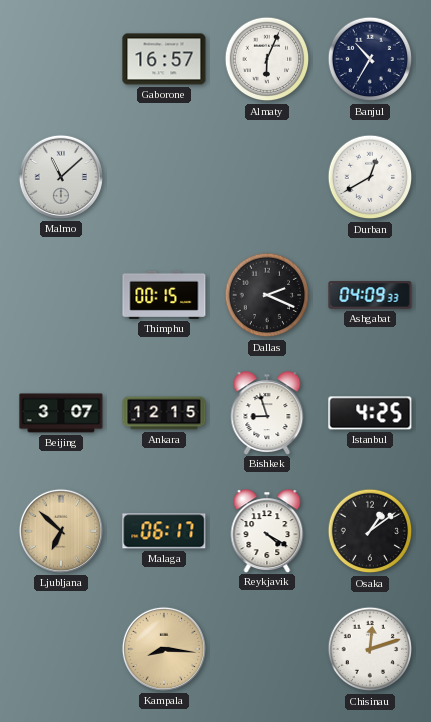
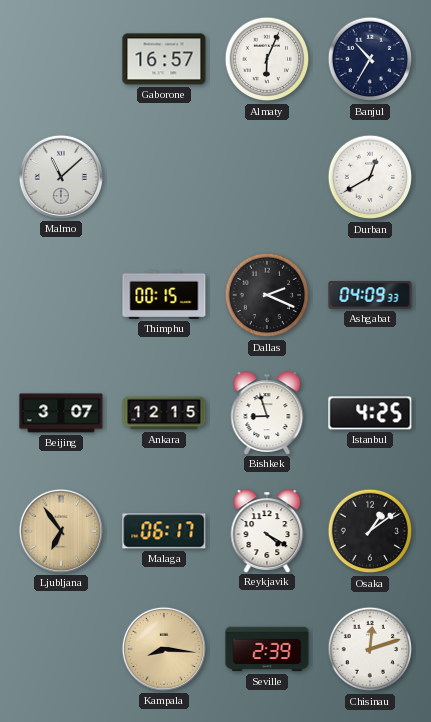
Ljubljana: 6:52 -> 6:54 (61, 531)
Seville: none -> 2:39 (267, 649)
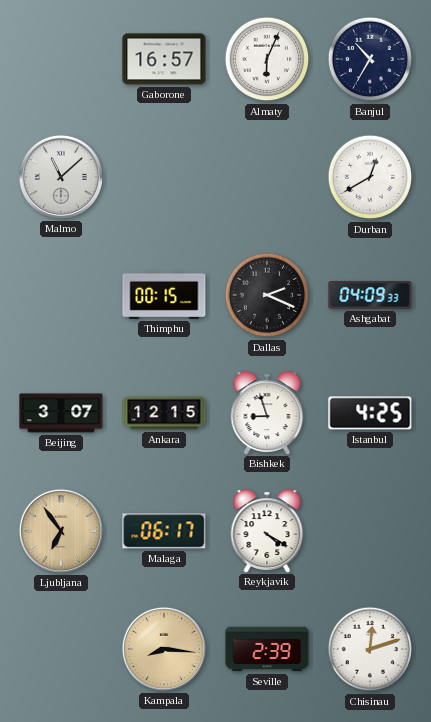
Osaka: 1:09 -> none (370, 531)
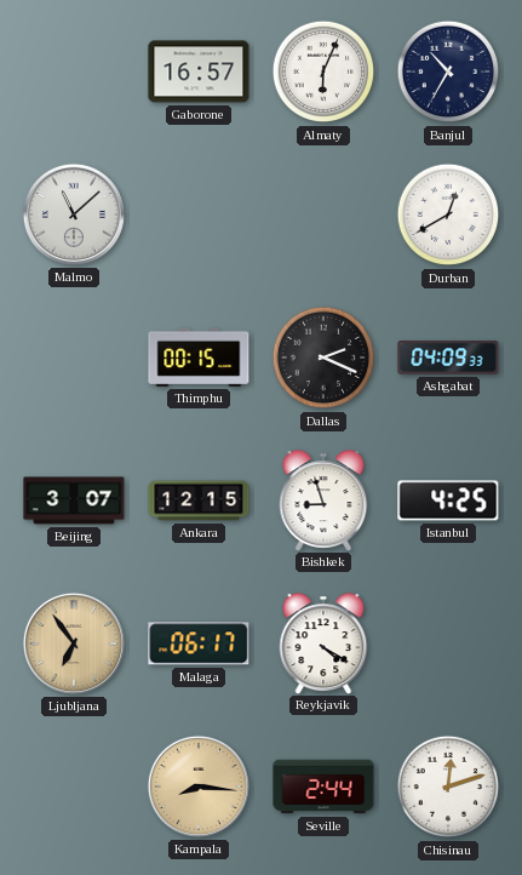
Seville: 2:39 -> 2:44 (323, 787)
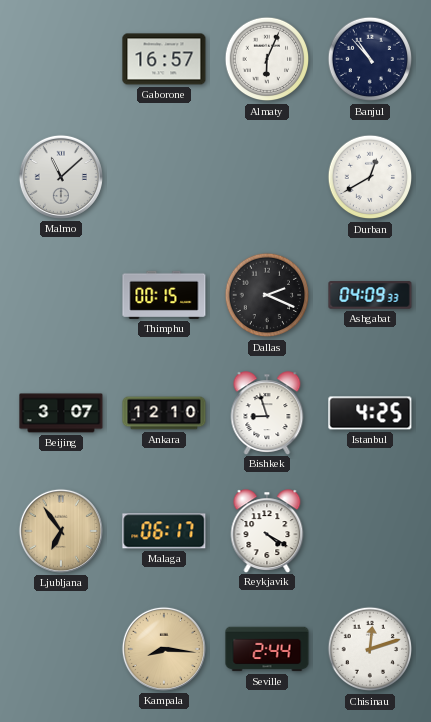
Banjul: 10:35 -> 10:53 (370, 59)
Ankara: 12:15 -> 12:10 (164, 413)
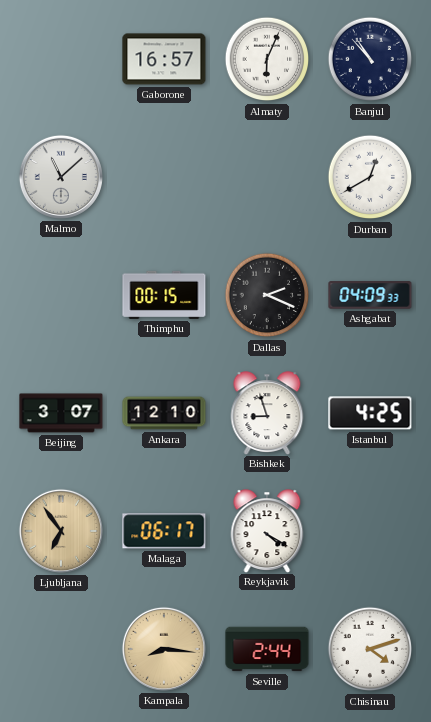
Chisinau: 12:12 -> 4:12 (370, 649)
